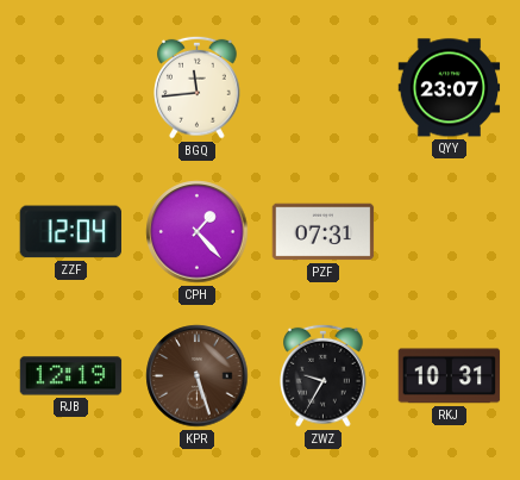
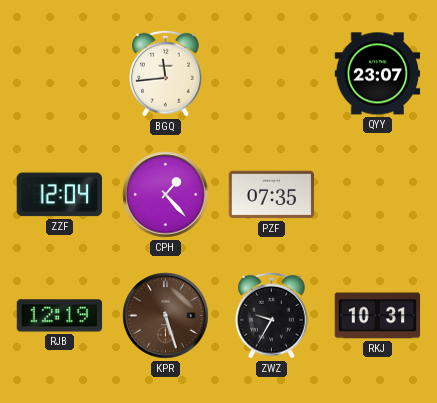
PZF: 07:31 -> 07:35 (272, 195)
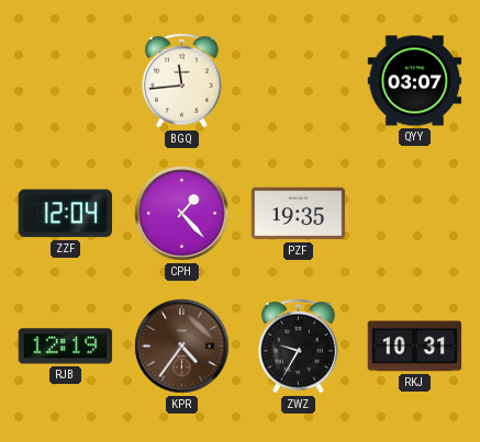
QYY: 23:07 -> 03:07 (415, 81)
PZF: 07:35 -> 19:35 (299, 214)
KPR: 5:27 -> 4:36 (182, 347)
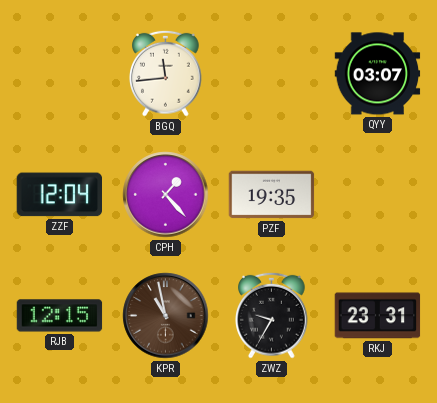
RJB: 12:19 -> 12:15 (60, 316)
KPR: 4:36 -> 10:58 (166, 316)
RKJ: 10:31 -> 23:31 (378, 316)
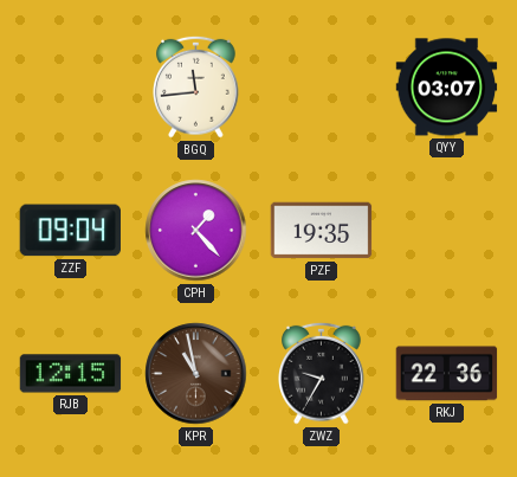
ZZF: 12:04 -> 09:04 (70, 231)
RKJ: 23:31 -> 22:36 (447, 374)
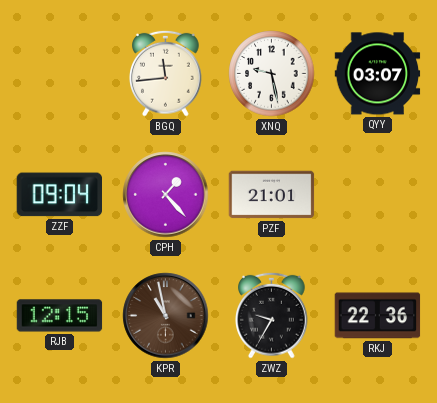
XNQ: none -> 9:28 (272, 74)
PZF: 19:35 -> 21:01 (272, 195)
